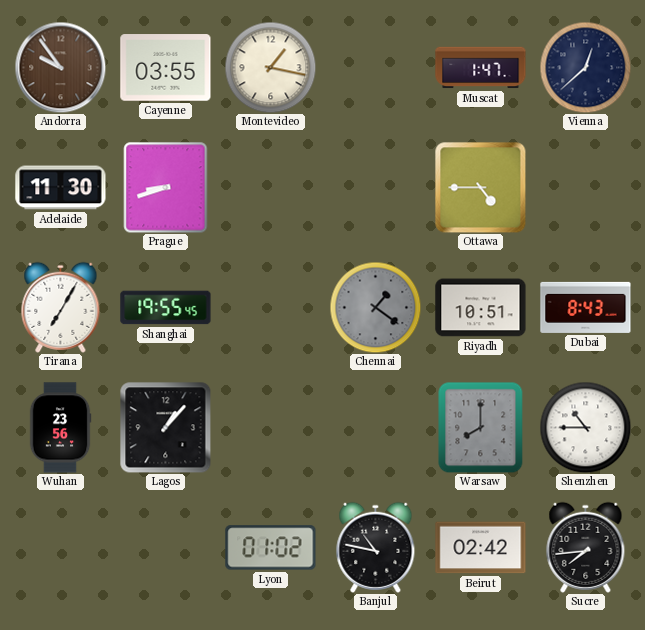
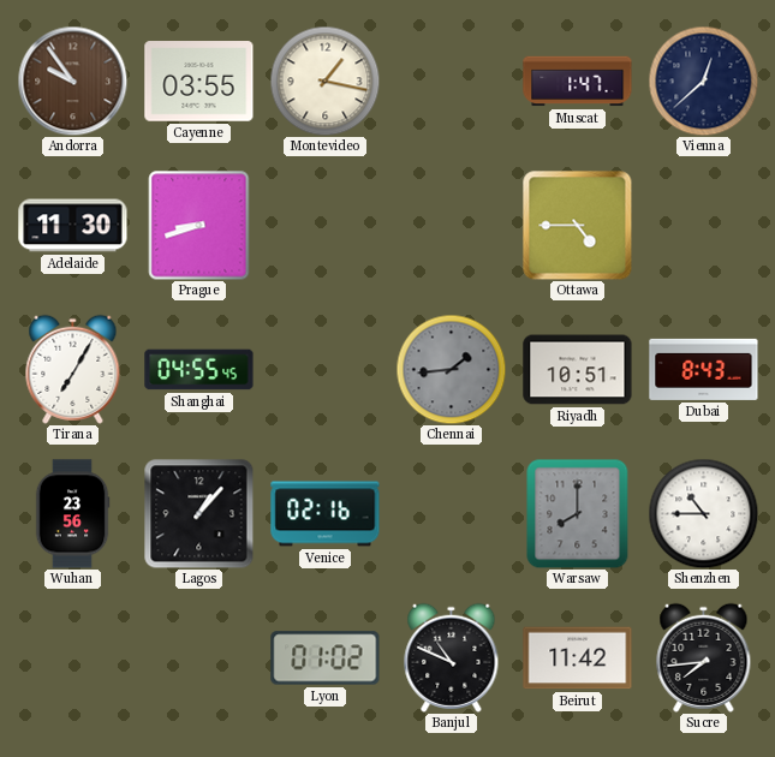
Shanghai: 19:55 -> 04:55 (199, 370)
Chennai: 1:21 -> 1:44 (451, 369)
Venice: none -> 02:16 (326, 514)
Banjul: 10:47 -> 10:49 (452, 657)
Beirut: 02:42 -> 11:42 (578, 658)
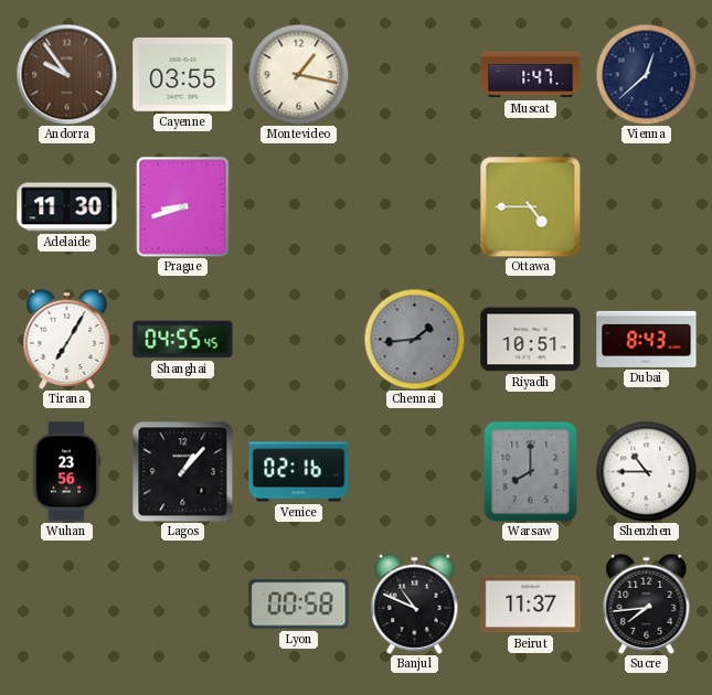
Lyon: 01:02 -> 00:58 (299, 605)
Beirut: 11:42 -> 11:37 (531, 605)
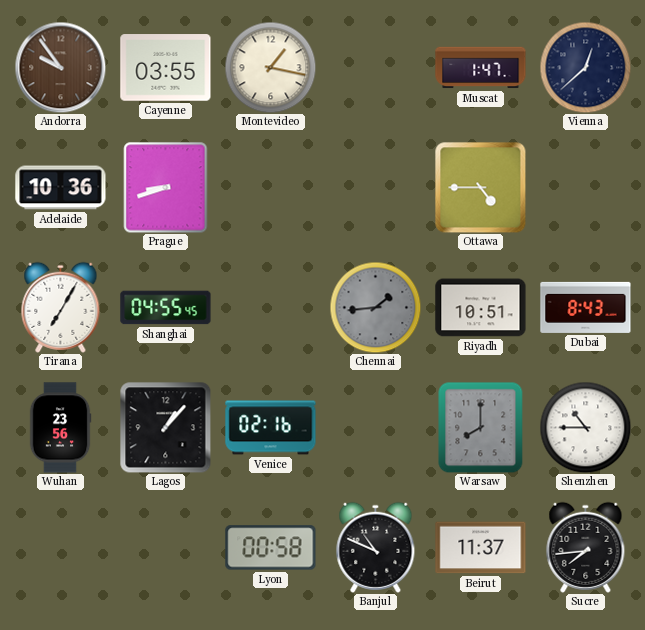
Adelaide: 11:30 -> 10:36 (61, 188)
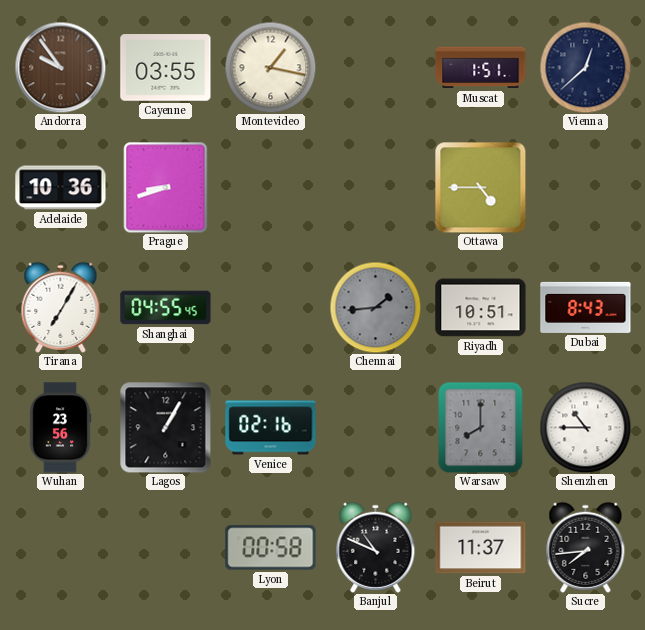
Muscat: 1:47 -> 1:51 (481, 68)
Lagos: 1:07 -> 1:05 (165, 427)
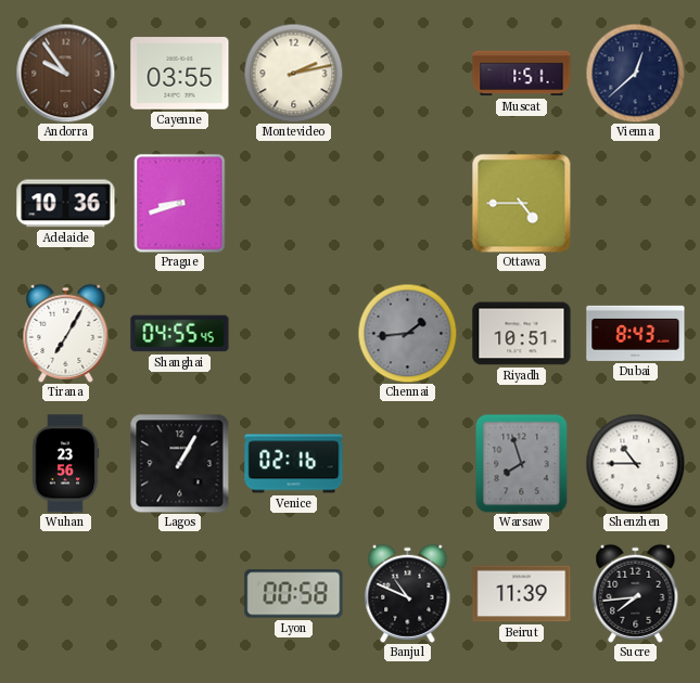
Montevideo: 1:17 -> 2:13 (293, 73)
Warsaw: 8:00 -> 7:57 (522, 463)
Beirut: 11:37 -> 11:39 (522, 594)
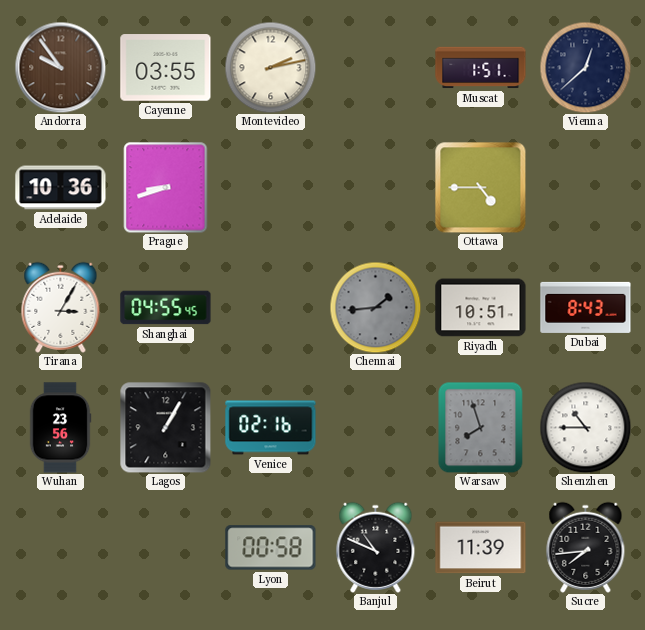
Tirana: 7:05 -> 3:05 (61, 307)
